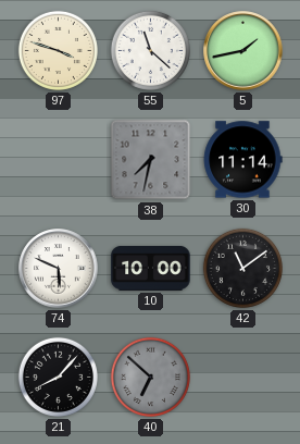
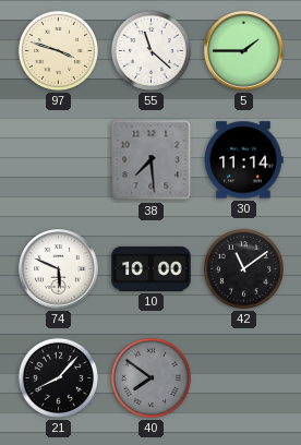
5: 1:43 -> 1:45 (244, 51)
38: 7:32 -> 7:29 (152, 160)
40: 6:52 -> 7:51 (150, 377)
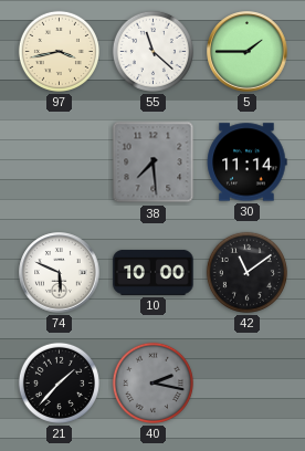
97: 3:48 -> 3:43 (59, 51)
21: 8:07 -> 1:37 (59, 382)
40: 7:51 -> 2:17 (152, 382)
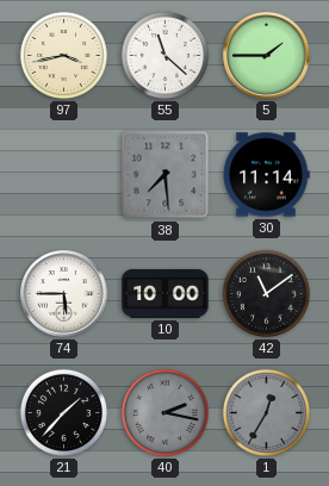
74: 5:49 -> 5:45 (64, 294)
1: none -> 12:35 (266, 412)
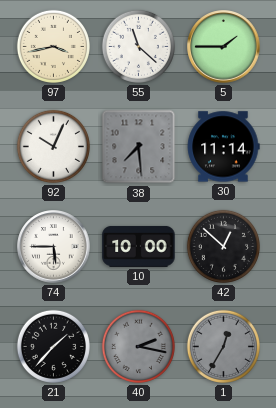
92: none -> 10:04 (53, 146)
42: 11:09 -> 12:52 (223, 246)
